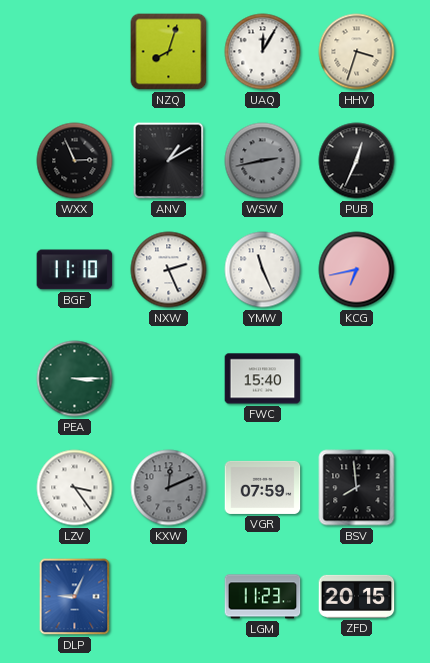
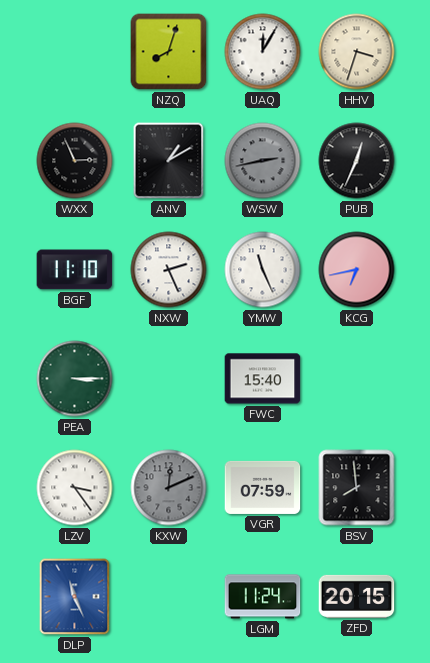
DLP: 9:04 -> 11:26 (75, 597)
LGM: 11:23 -> 11:24 (263, 597)
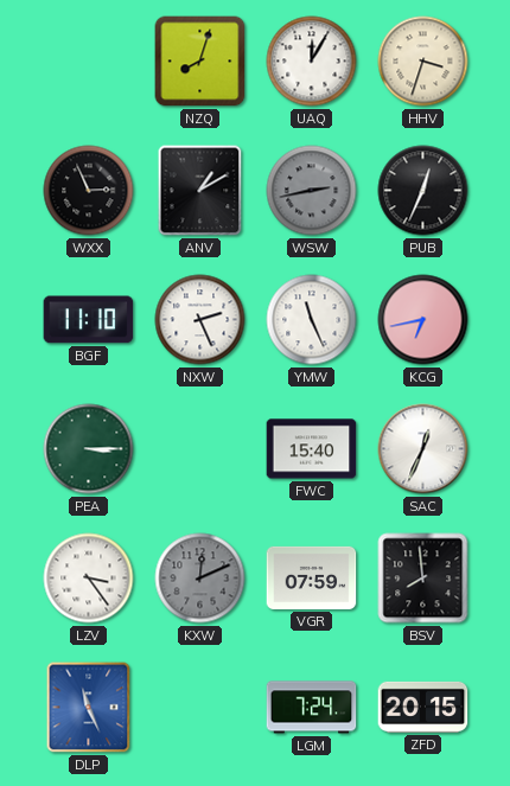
SAC: none -> 12:34 (423, 449)
LGM: 11:24 -> 7:24 (312, 708)
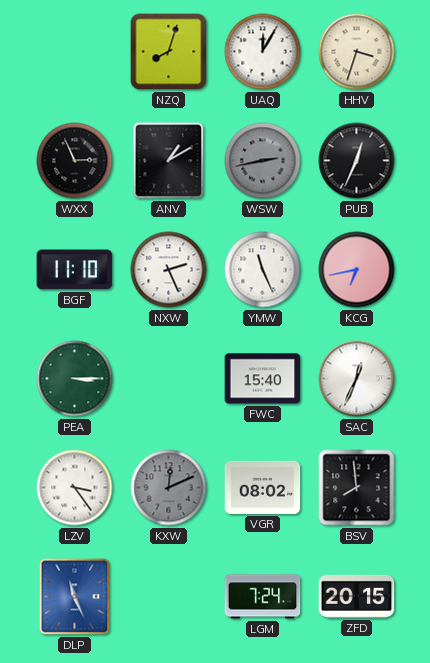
VGR: 07:59 -> 08:02 (263, 487)
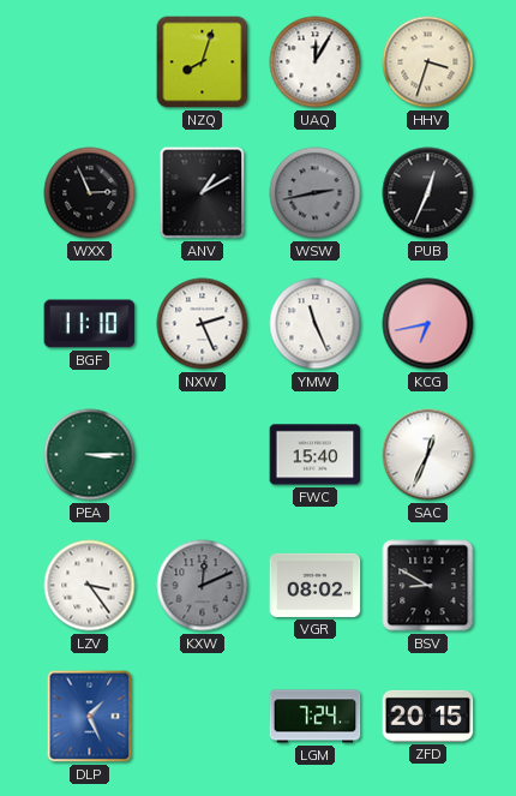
BSV: 7:59 -> 8:50 (428, 586)
DLP: 11:26 -> 1:26 (90, 717)
